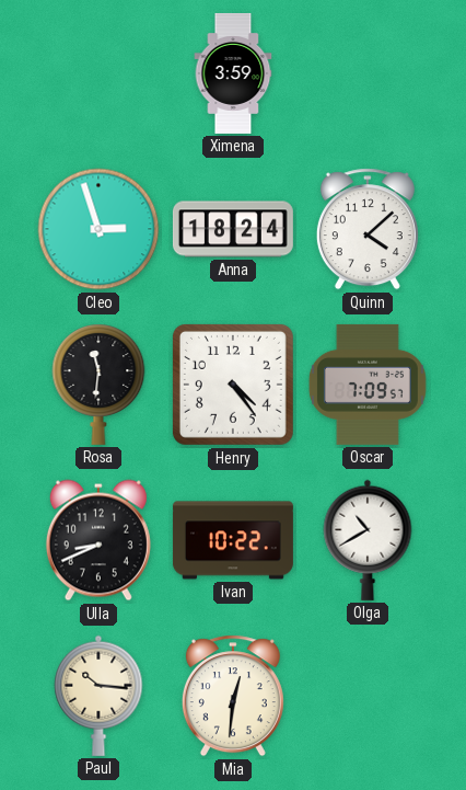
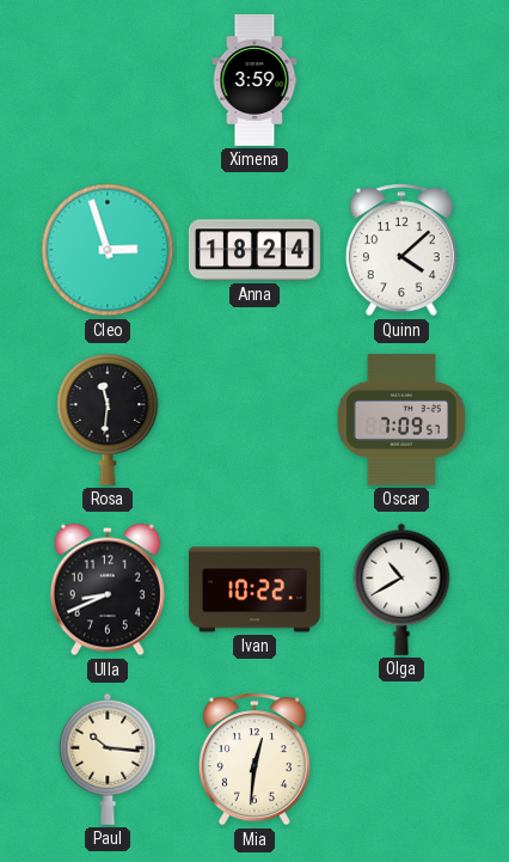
Henry: 4:24 -> none (233, 385)
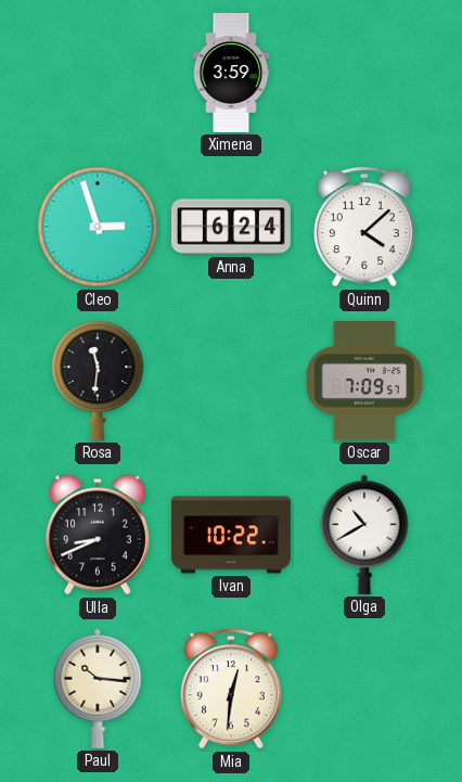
Anna: 18:24 -> 6:24 (231, 227)
